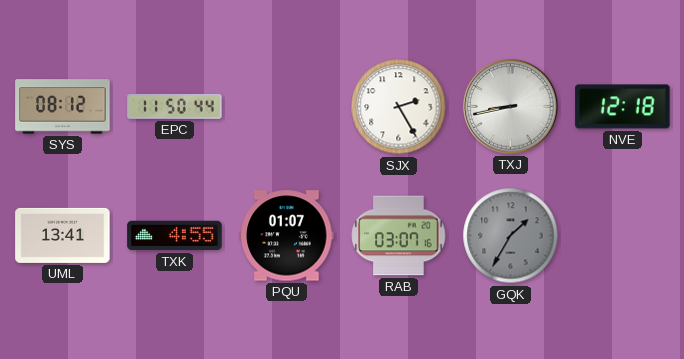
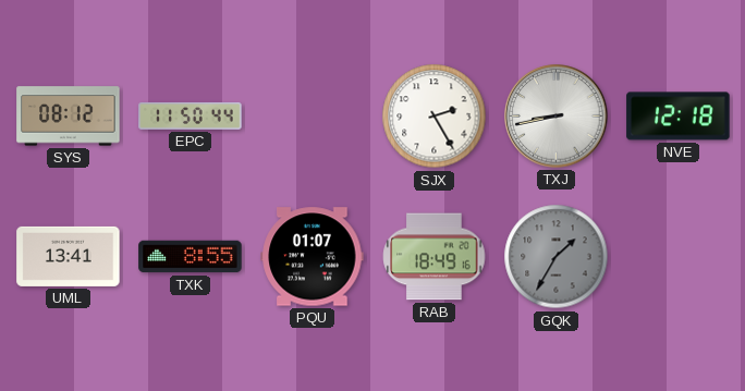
TXK: 4:55 -> 8:55 (191, 257)
RAB: 03:07 -> 18:49 (435, 257)
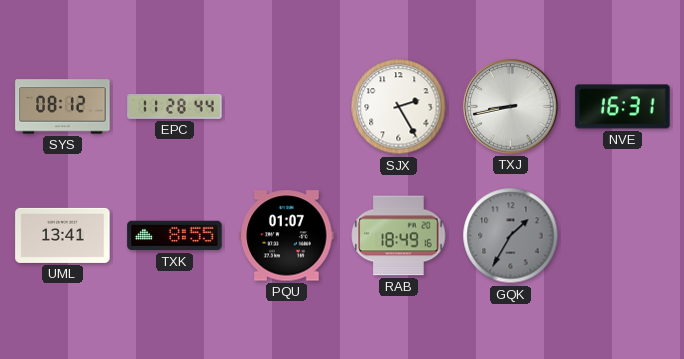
EPC: 11:50 -> 11:28 (175, 106)
NVE: 12:18 -> 16:31 (623, 107)
